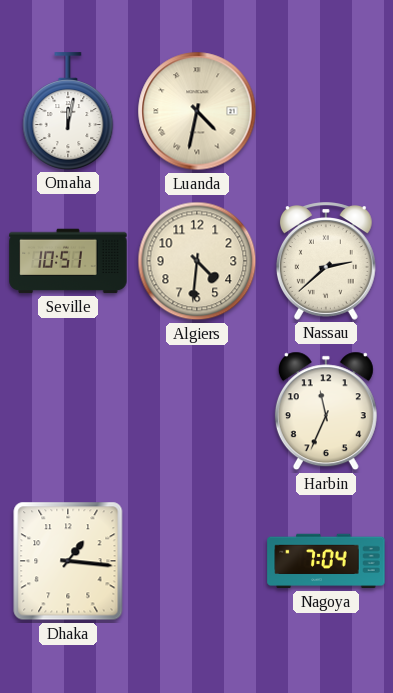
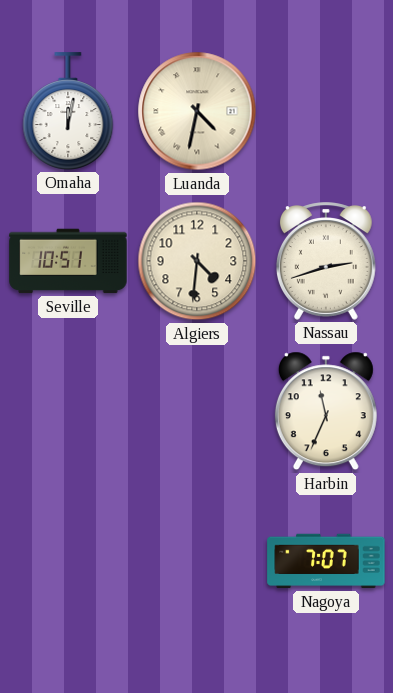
Nassau: 2:38 -> 2:42 (326, 261)
Dhaka: 1:16 -> none (68, 561)
Nagoya: 7:04 -> 7:07 (326, 561)
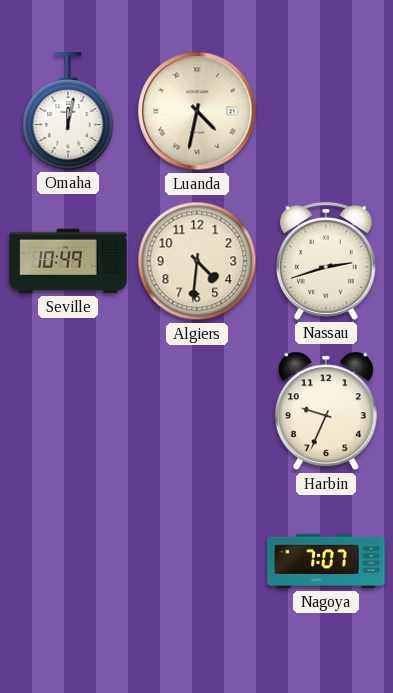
Seville: 10:51 -> 10:49 (68, 261)
Harbin: 11:34 -> 9:34 (326, 411)
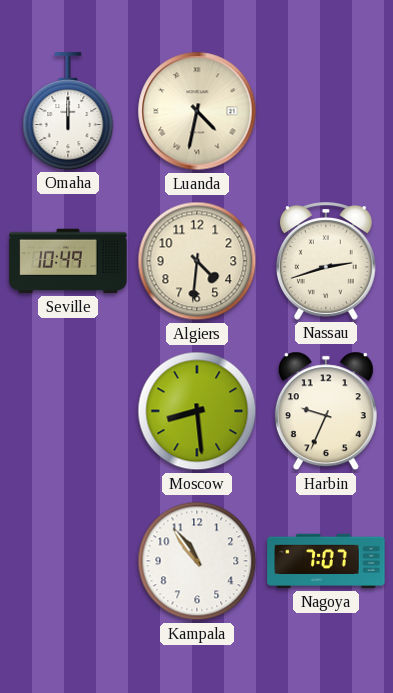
Omaha: 12:02 -> 12:00 (68, 111)
Moscow: none -> 8:29 (197, 411)
Kampala: none -> 10:54 (197, 561)
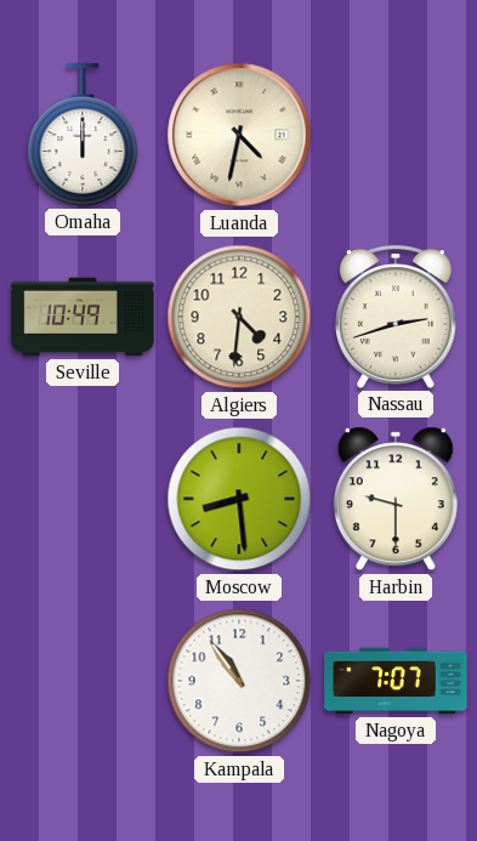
Harbin: 9:34 -> 9:30 (396, 499)
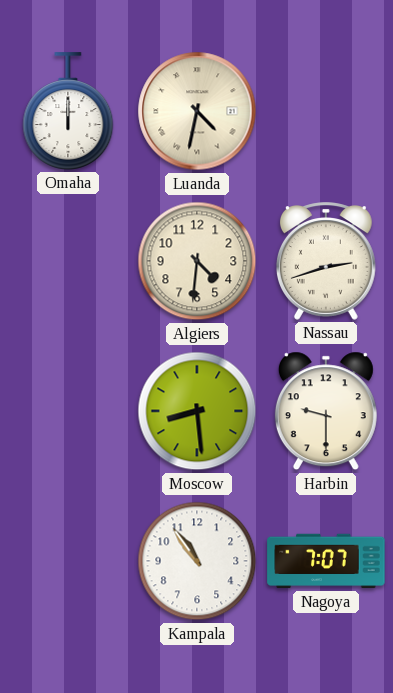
Seville: 10:49 -> none (83, 317)
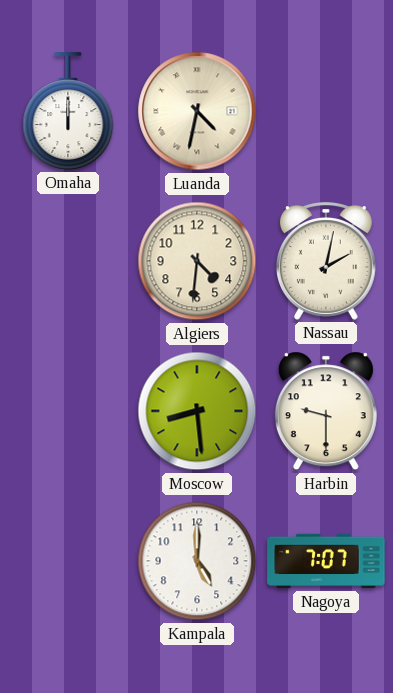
Nassau: 2:42 -> 2:02 (326, 261)
Kampala: 10:54 -> 5:00 (197, 561)
